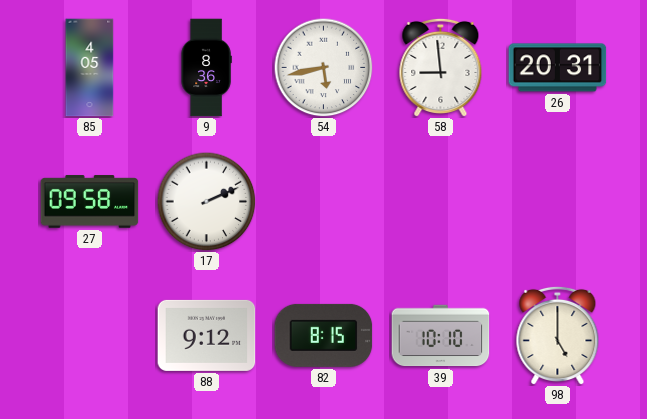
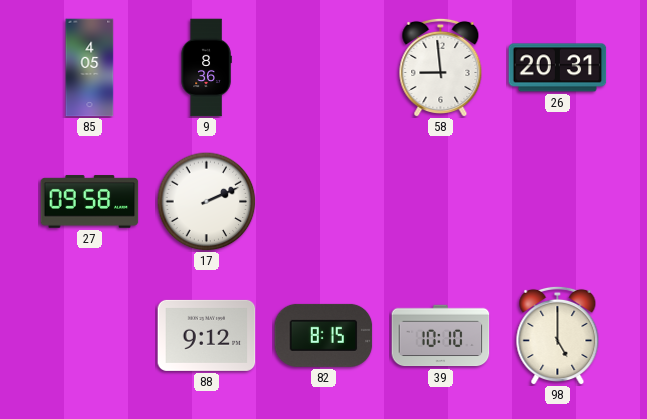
54: 5:43 -> none (324, 68)
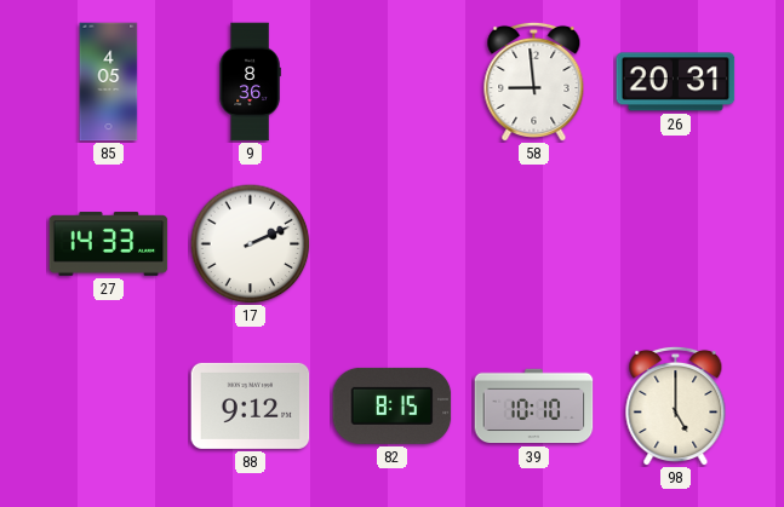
27: 09:58 -> 14:33 (109, 244)
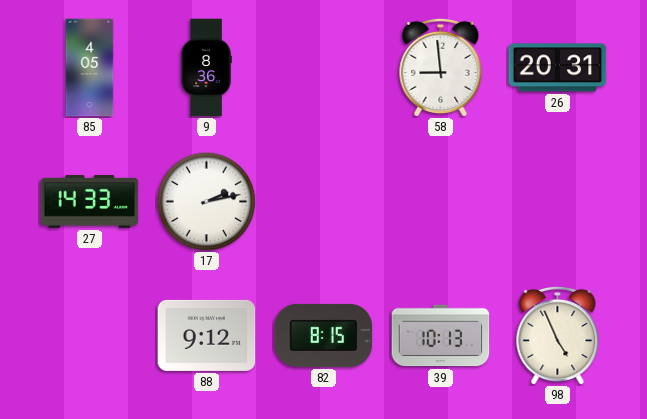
17: 2:11 -> 2:13 (207, 202)
39: 10:10 -> 10:13 (441, 336)
98: 5:00 -> 4:56 (558, 335)
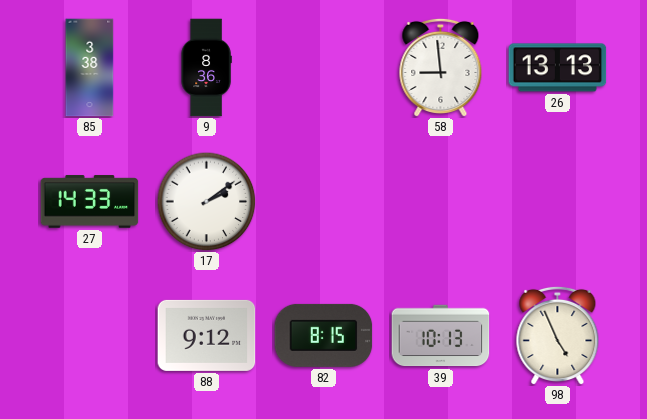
85: 4:05 -> 3:38 (90, 68)
26: 20:31 -> 13:13 (558, 68)
17: 2:13 -> 2:09 (207, 202)
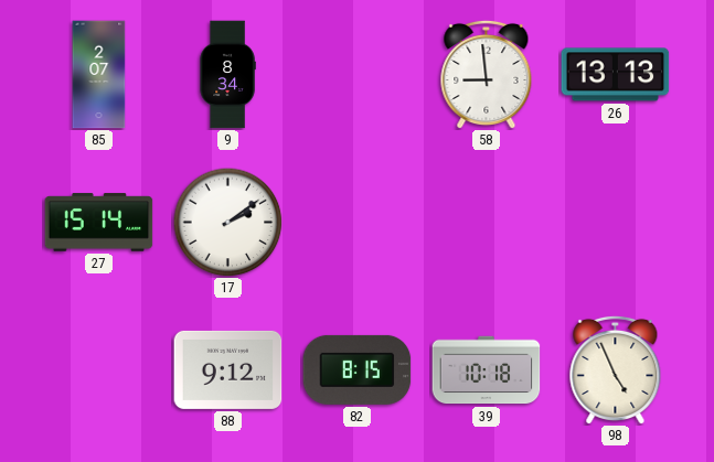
85: 3:38 -> 2:07 (99, 75)
9: 8:36 -> 8:34 (227, 75)
27: 14:33 -> 15:14 (99, 223)
39: 10:13 -> 10:18 (487, 370)
